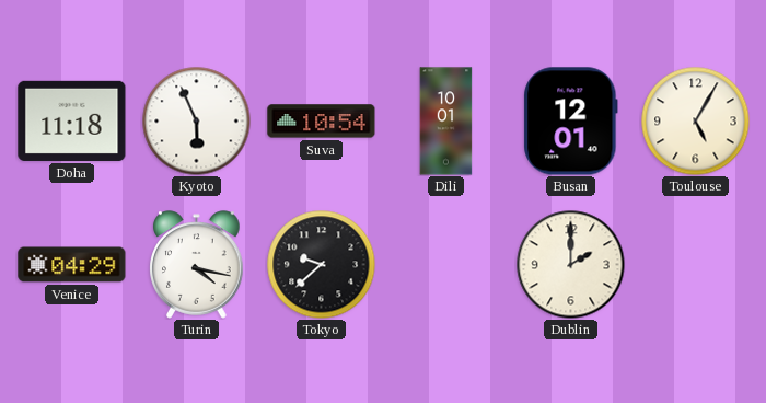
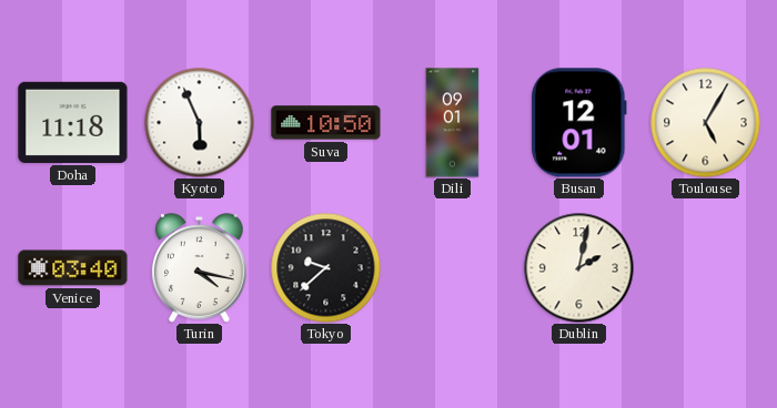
Suva: 10:54 -> 10:50 (326, 123)
Dili: 10:01 -> 09:01 (453, 123)
Venice: 04:29 -> 03:40 (73, 268)
Dublin: 2:00 -> 2:02 (579, 268)
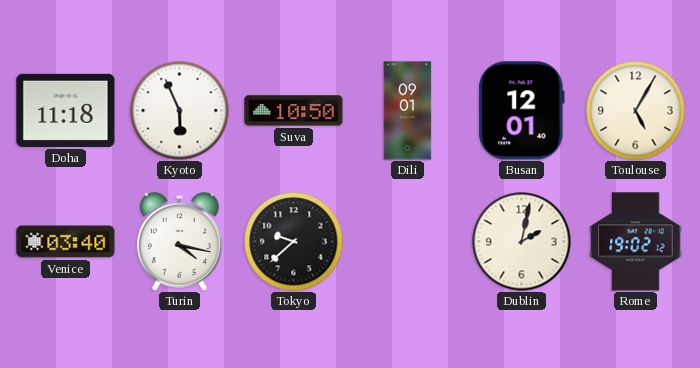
Rome: none -> 19:02 (636, 242)
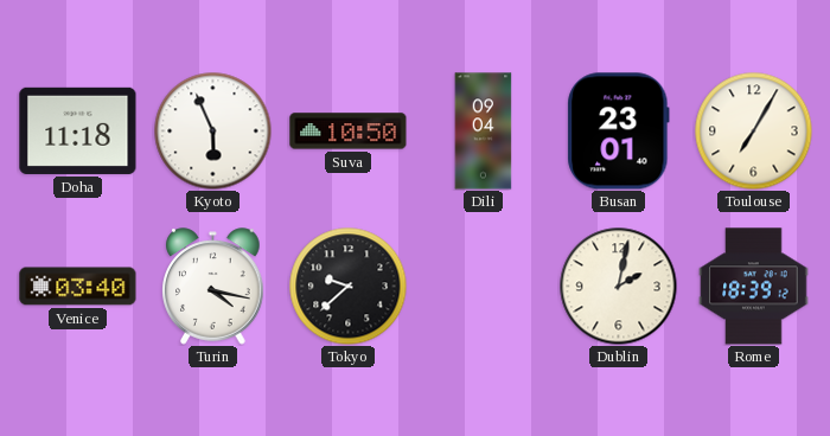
Dili: 09:01 -> 09:04 (484, 132)
Busan: 12:01 -> 23:01 (619, 132)
Toulouse: 5:05 -> 7:05 (754, 132)
Rome: 19:02 -> 18:39 (754, 287)
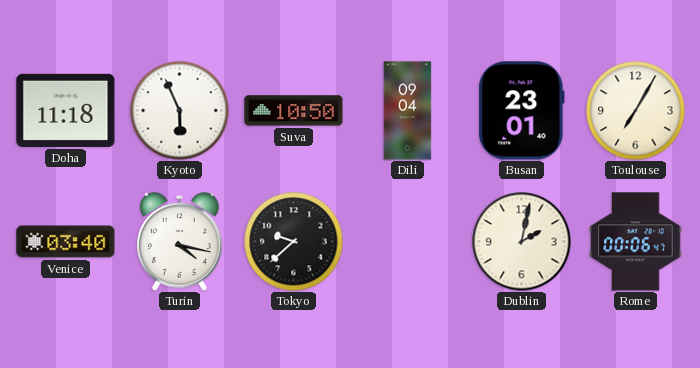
Rome: 18:39 -> 00:06 (636, 242)
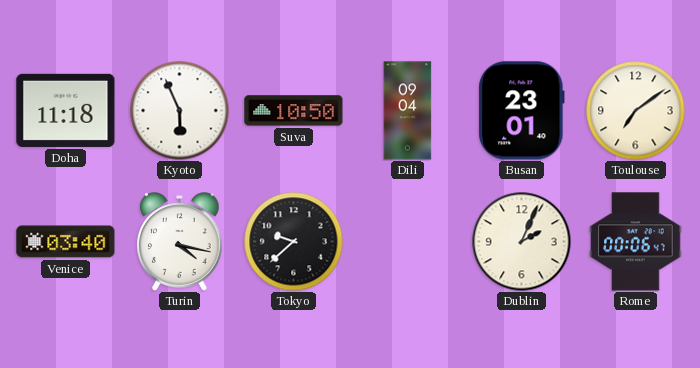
Toulouse: 7:05 -> 7:09 (636, 111)
Dublin: 2:02 -> 2:04 (522, 242)
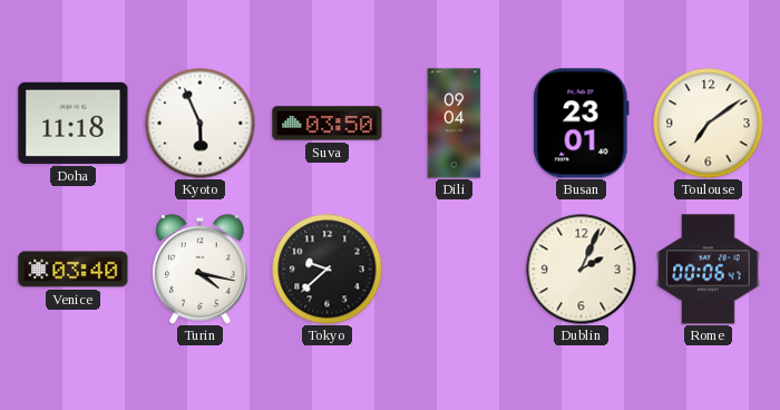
Suva: 10:50 -> 03:50 (328, 124)
